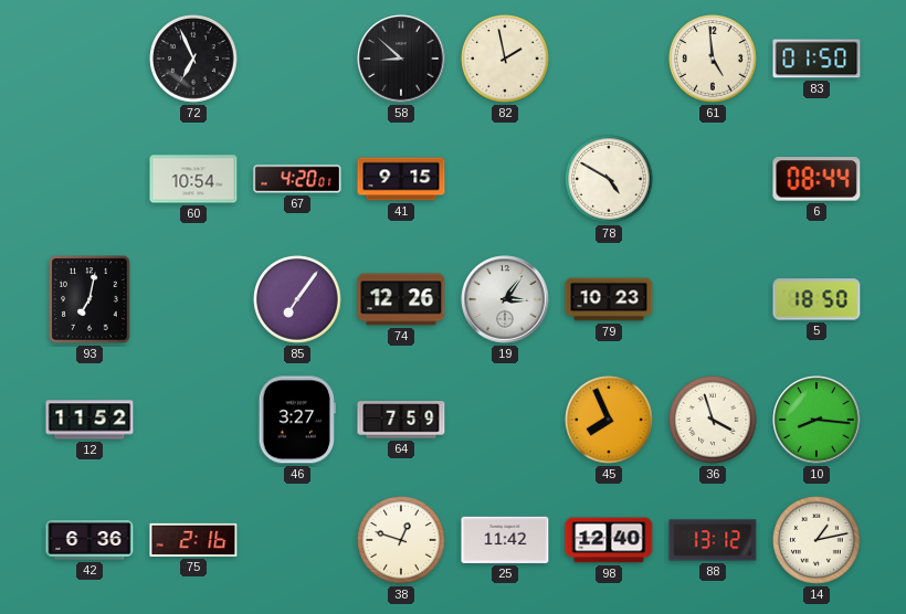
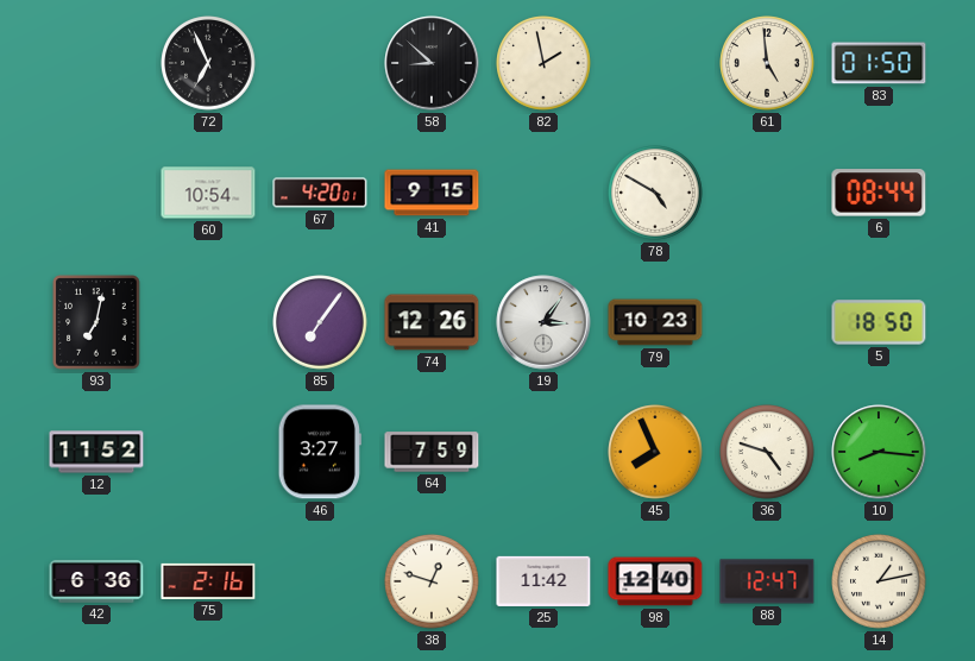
36: 3:57 -> 4:48 (767, 452)
88: 13:12 -> 12:47 (767, 581)
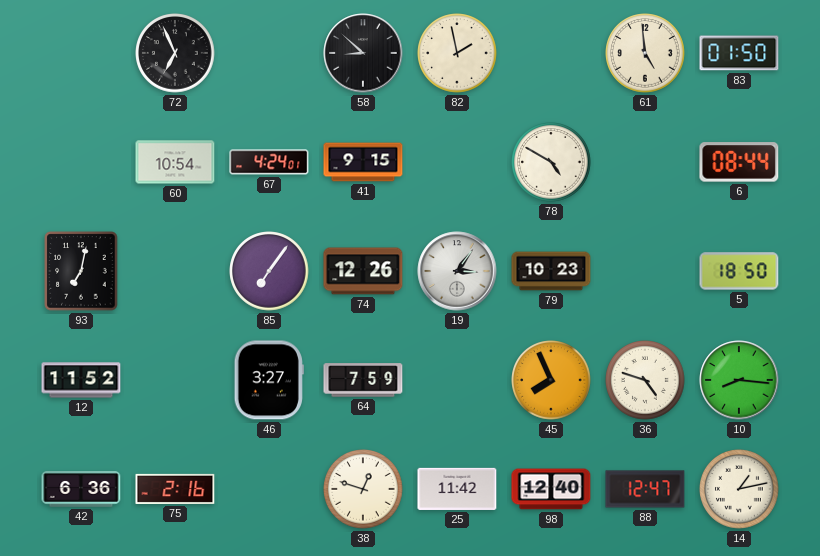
67: 4:20 -> 4:24 (269, 162)
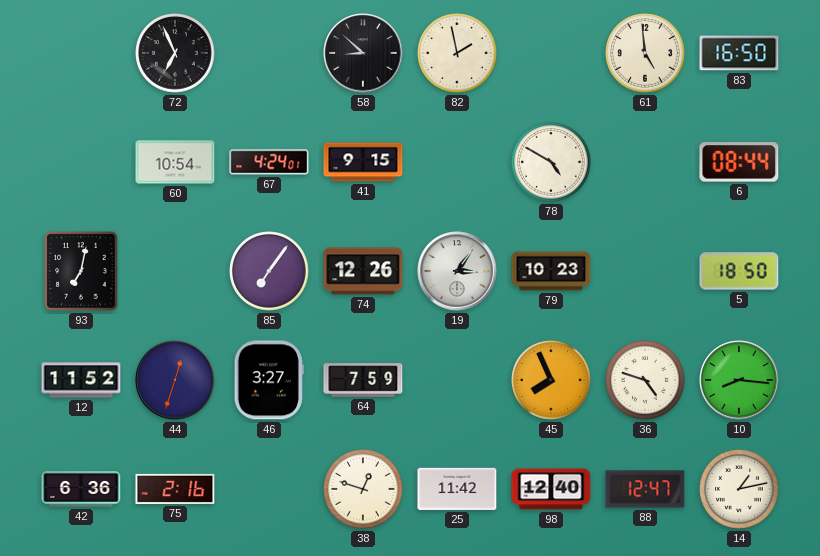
83: 01:50 -> 16:50 (739, 53)
44: none -> 12:33 (175, 380)
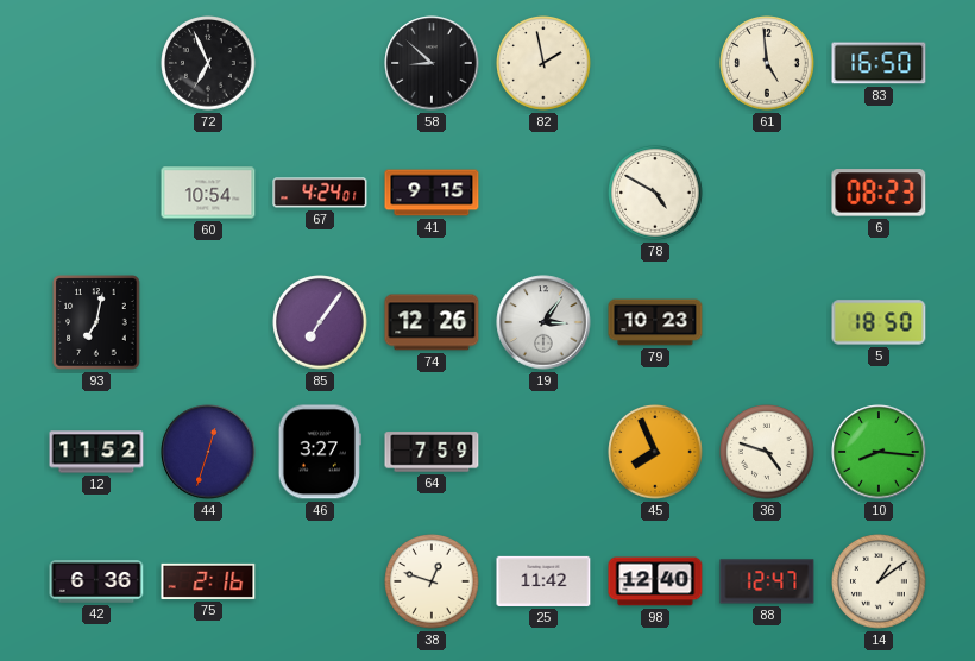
6: 08:44 -> 08:23 (879, 193)
14: 1:13 -> 1:09 (879, 581)
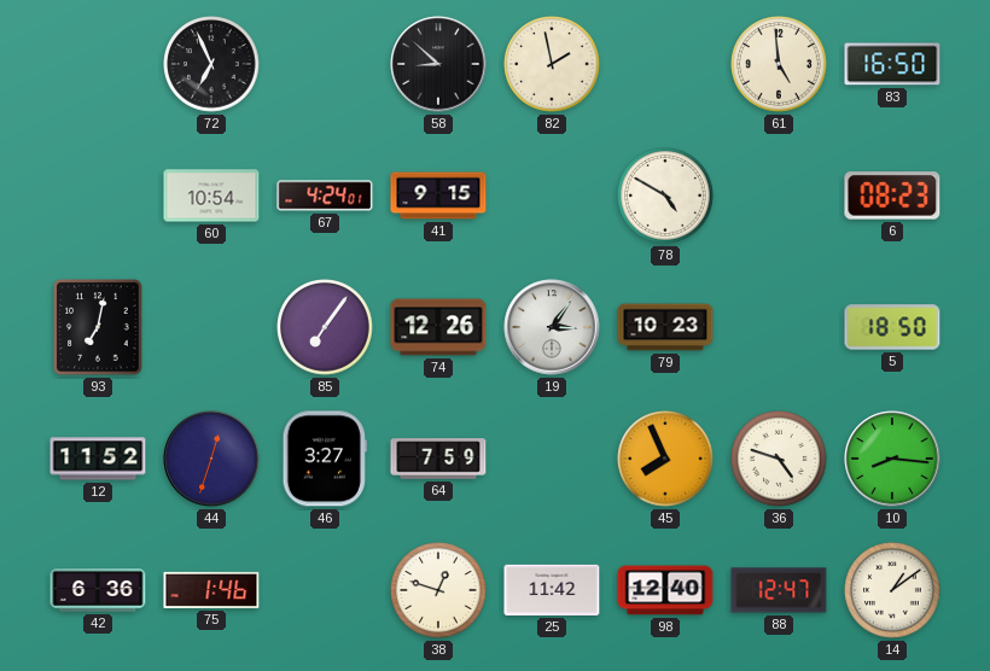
75: 2:16 -> 1:46 (211, 590)
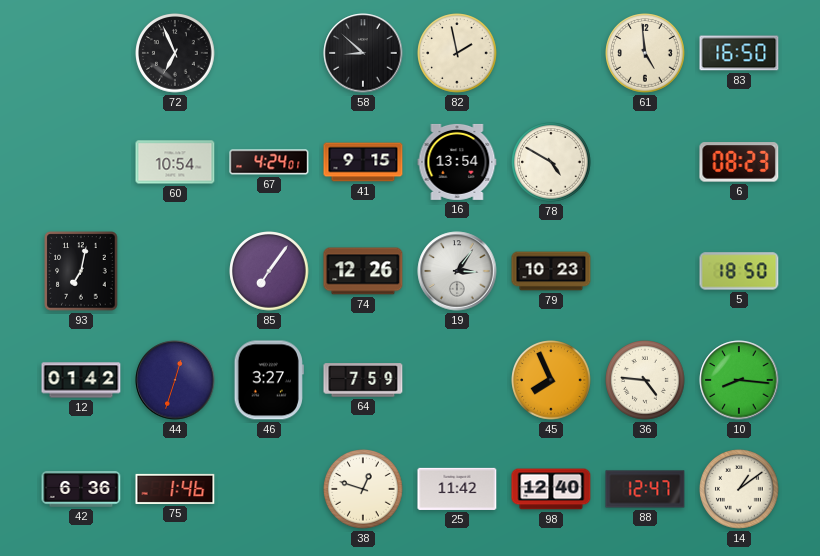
16: none -> 13:54 (457, 162)
12: 11:52 -> 01:42 (81, 380)
36: 4:48 -> 4:46 (645, 380)
